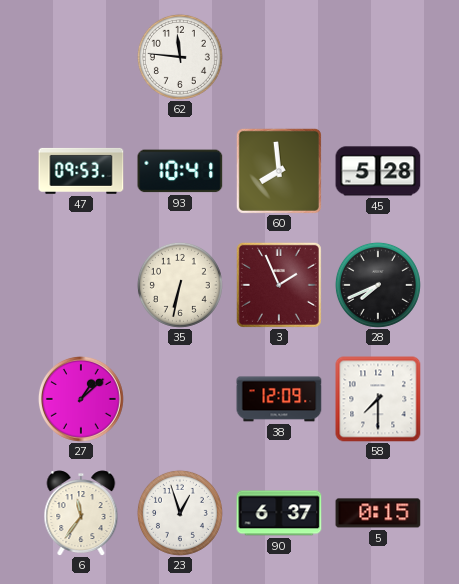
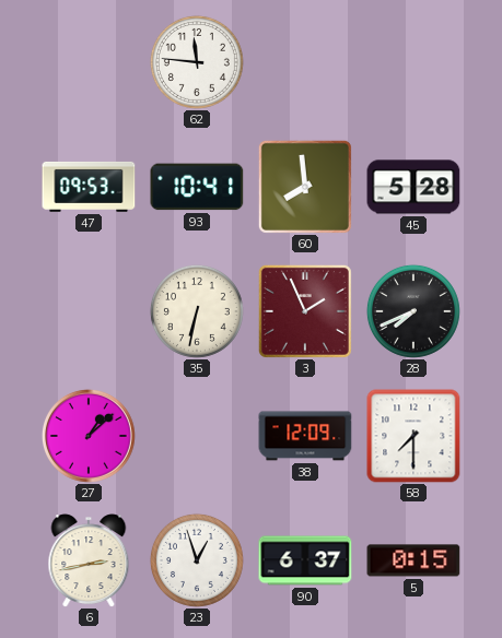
6: 11:36 -> 2:43 (89, 560)
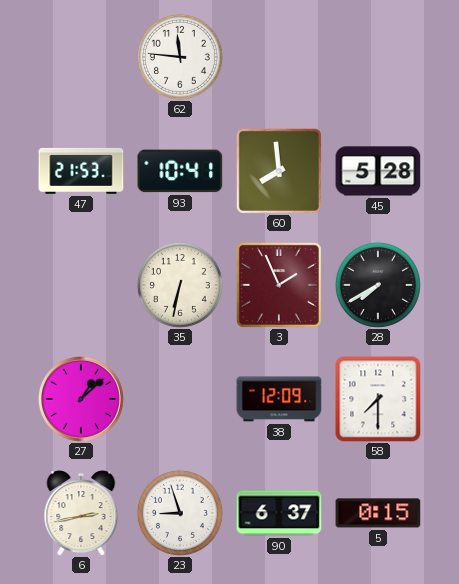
47: 09:53 -> 21:53 (81, 171)
28: 7:41 -> 7:40 (378, 285)
23: 12:57 -> 8:57 (180, 513)
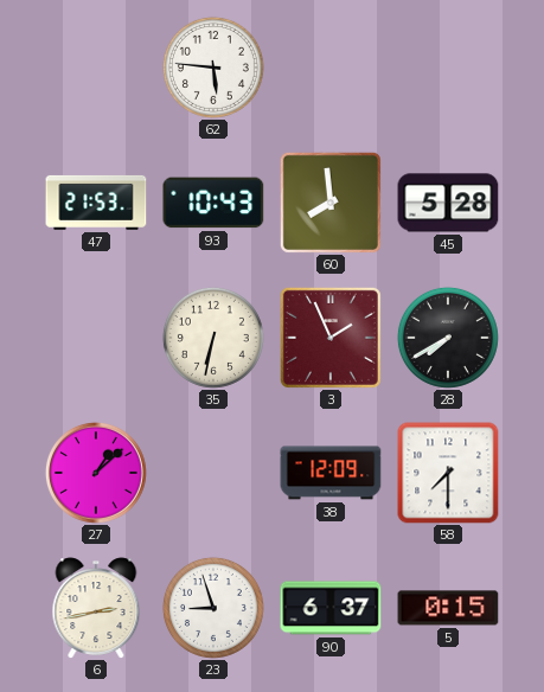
62: 11:46 -> 5:46 (213, 68)
93: 10:41 -> 10:43 (213, 203)
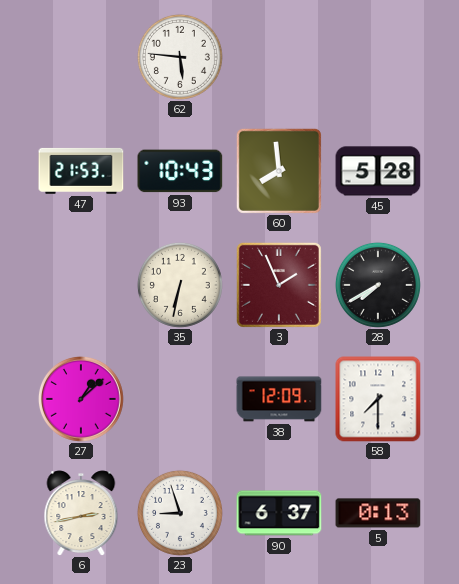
5: 0:15 -> 0:13 (378, 513)
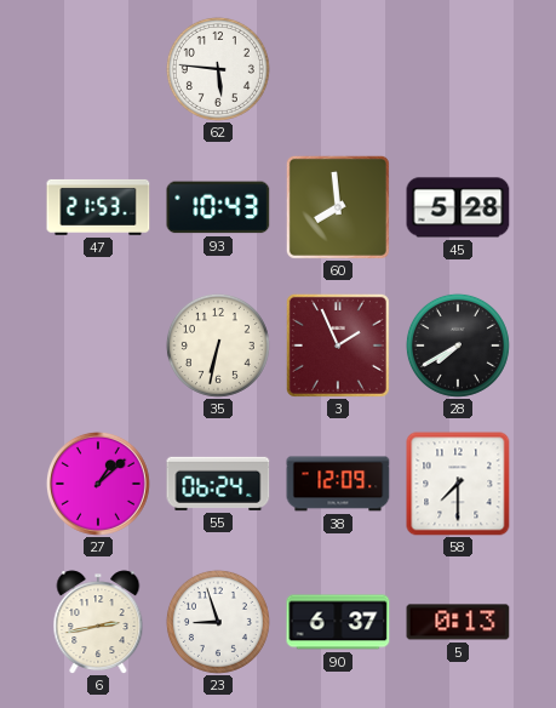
55: none -> 06:24 (218, 484)
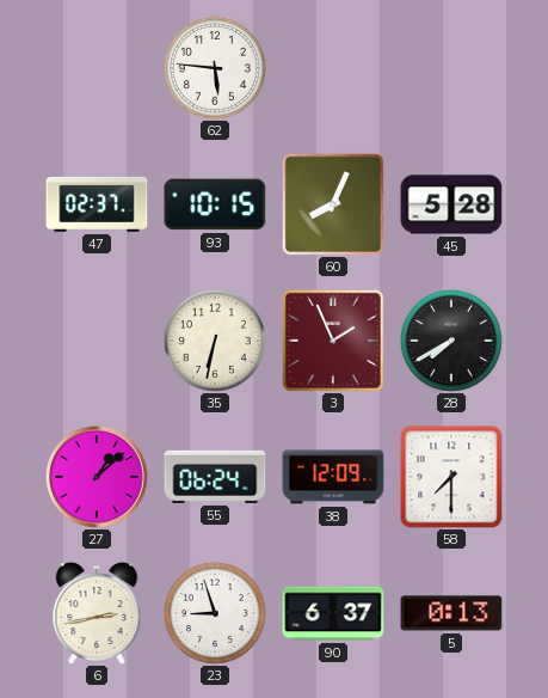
47: 21:53 -> 02:37 (97, 204)
93: 10:43 -> 10:15 (215, 204)
60: 7:59 -> 8:04 (333, 204)
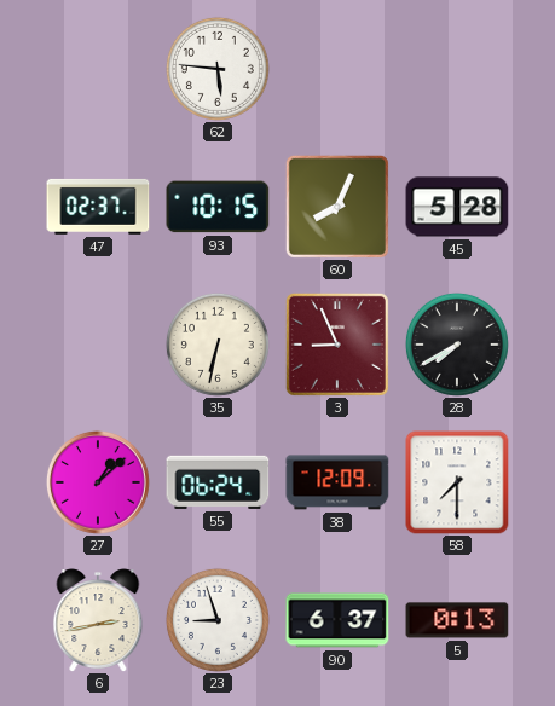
3: 1:56 -> 8:56 (337, 345)
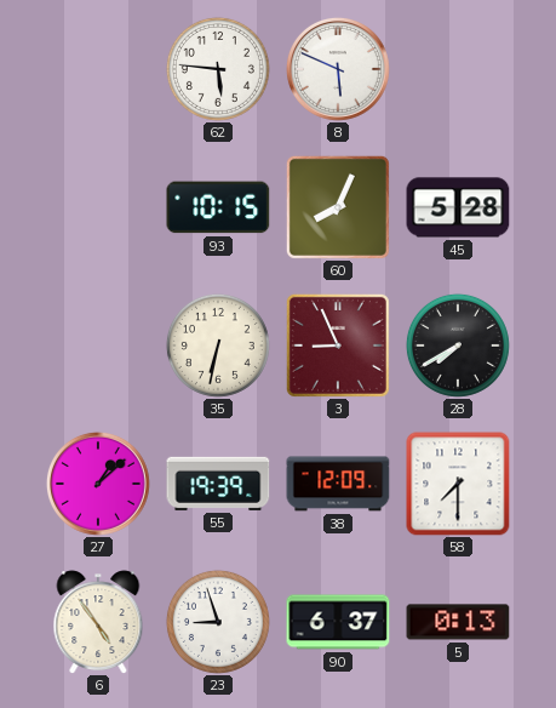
8: none -> 5:49 (338, 69)
47: 02:37 -> none (98, 207)
55: 06:24 -> 19:39 (218, 484)
6: 2:43 -> 4:54 (98, 622)
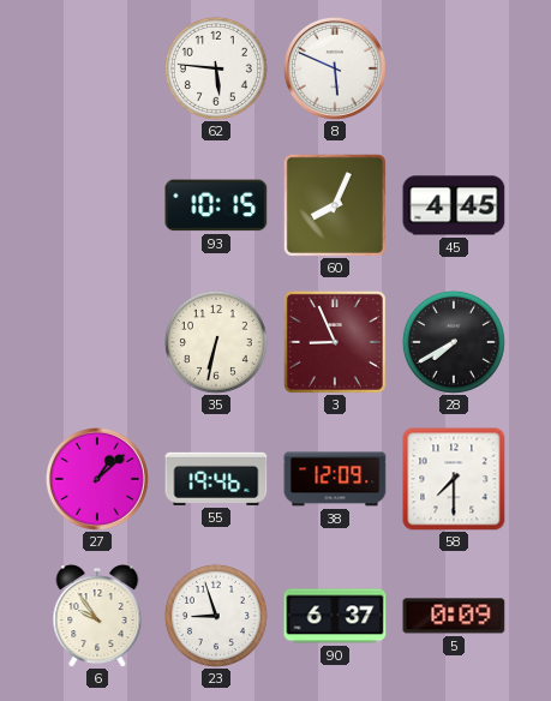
45: 5:28 -> 4:45 (454, 205)
55: 19:39 -> 19:46 (216, 479)
6: 4:54 -> 9:54 (97, 616)
5: 0:13 -> 0:09 (454, 616)
